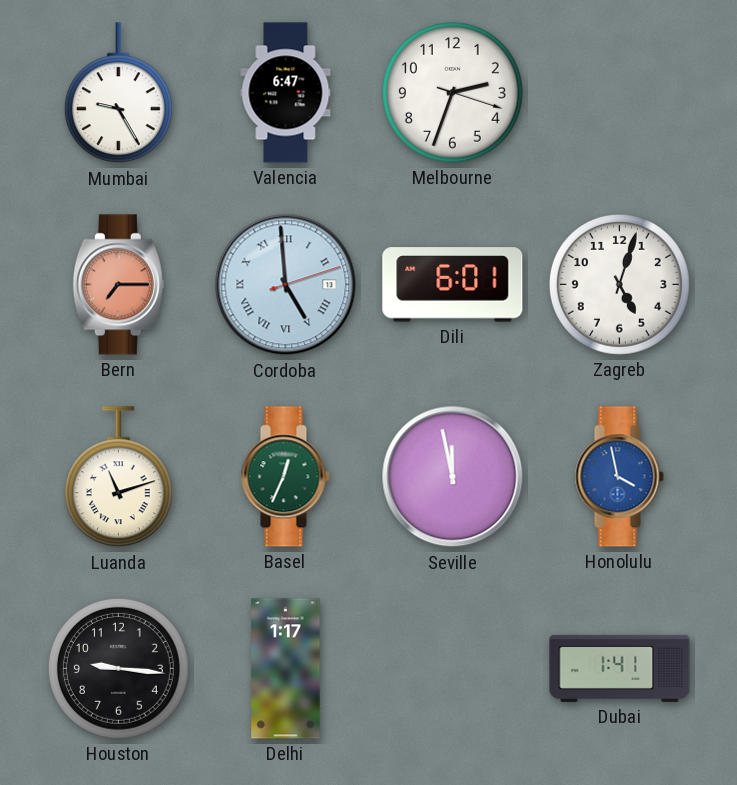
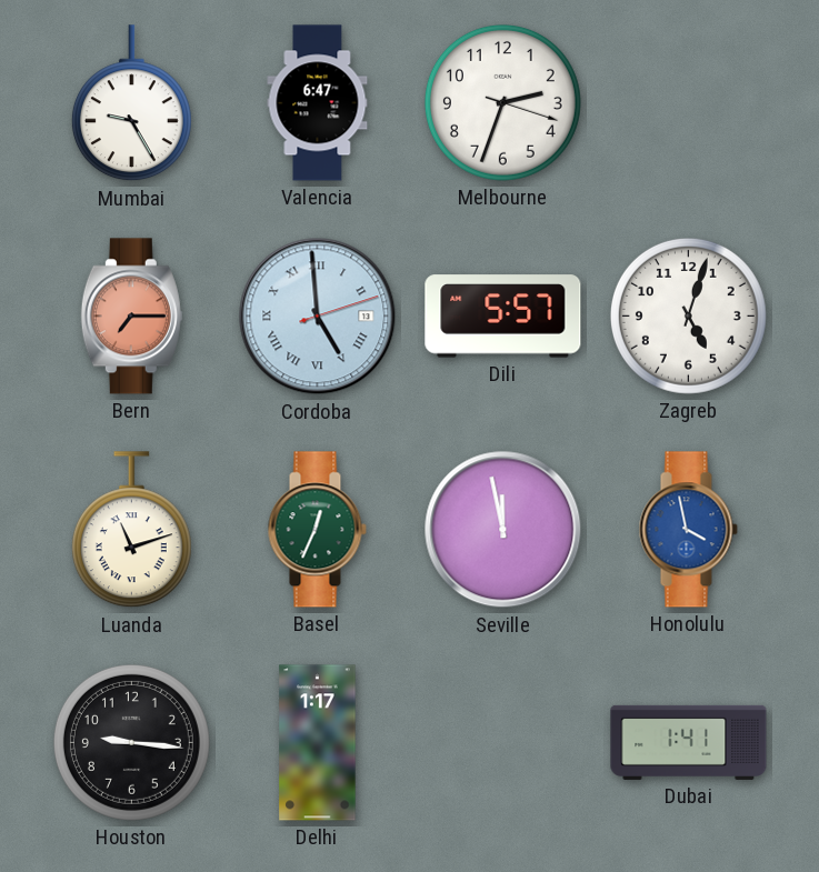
Dili: 6:01 -> 5:57 (503, 317)
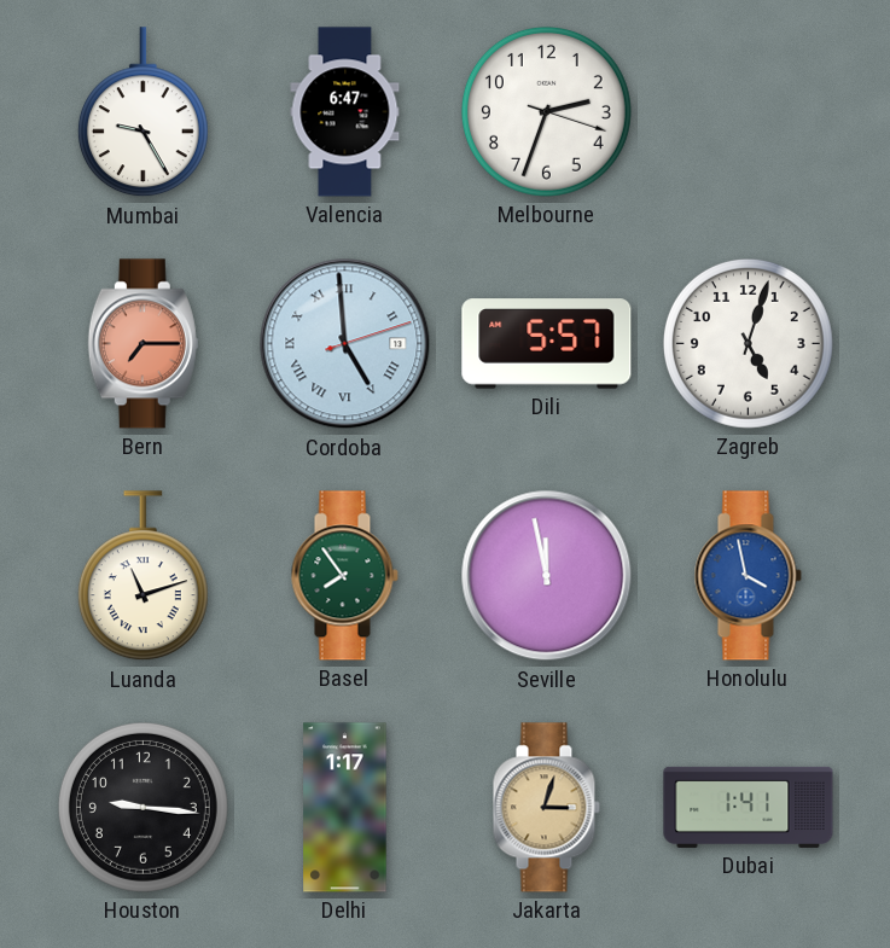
Basel: 12:34 -> 7:54 (344, 576)
Jakarta: none -> 3:03 (546, 808)
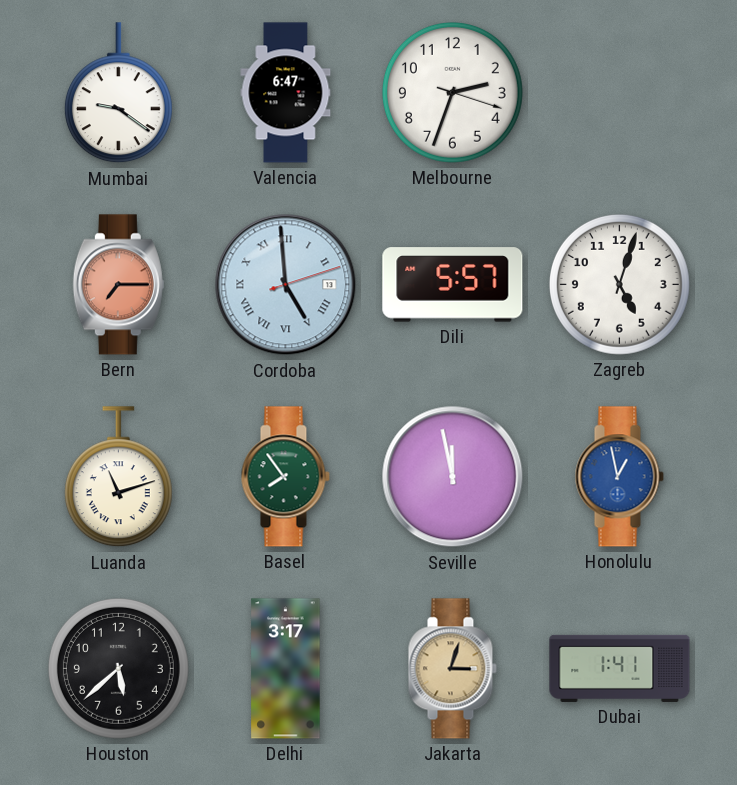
Mumbai: 9:25 -> 9:21 (118, 93)
Honolulu: 3:58 -> 12:58 (619, 477)
Houston: 9:16 -> 5:38 (118, 668)
Delhi: 1:17 -> 3:17 (286, 669)
